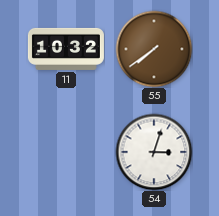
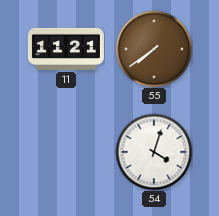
11: 10:32 -> 11:21 (66, 49)
54: 3:03 -> 4:03 (154, 152)
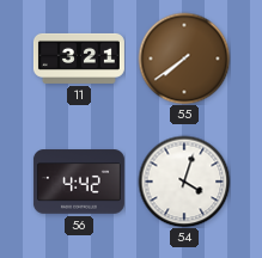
11: 11:21 -> 3:21 (79, 59)
56: none -> 4:42 (79, 182)
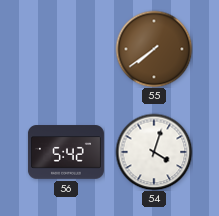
11: 3:21 -> none (79, 59)
56: 4:42 -> 5:42 (66, 152)
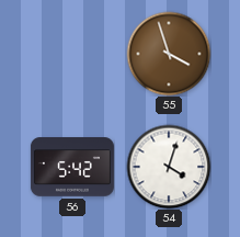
55: 7:39 -> 3:57 (169, 54)
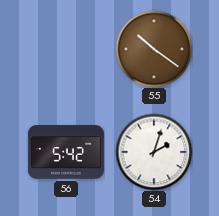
55: 3:57 -> 10:21 (154, 49)
54: 4:03 -> 2:03 (154, 152)
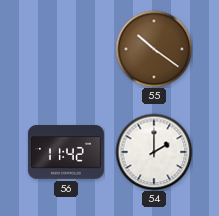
56: 5:42 -> 11:42 (66, 152)
54: 2:03 -> 2:00 (154, 152)
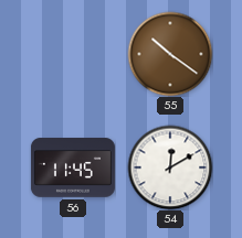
56: 11:42 -> 11:45 (73, 167)
54: 2:00 -> 12:10 (170, 167)
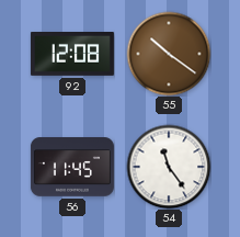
92: none -> 12:08 (72, 55)
54: 12:10 -> 11:24 (169, 167)
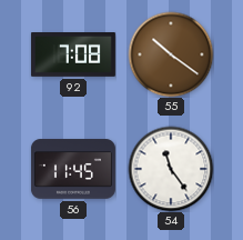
92: 12:08 -> 7:08 (73, 56)
